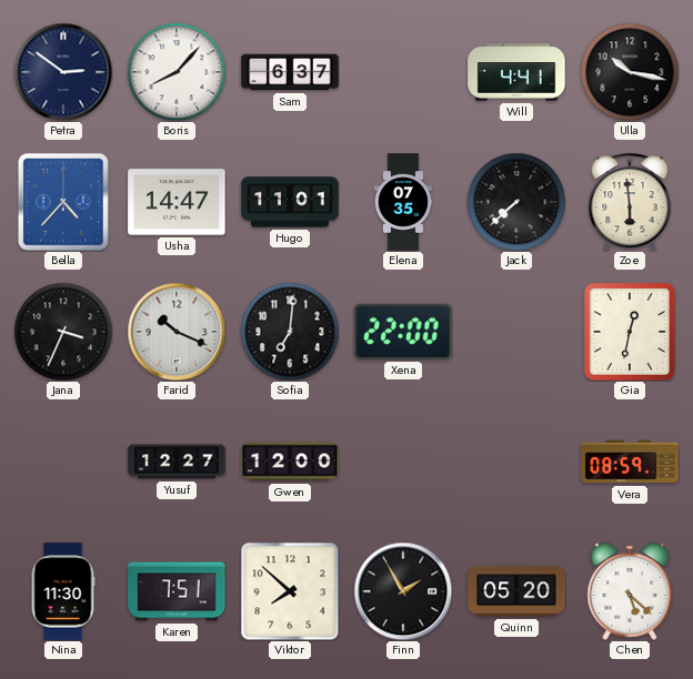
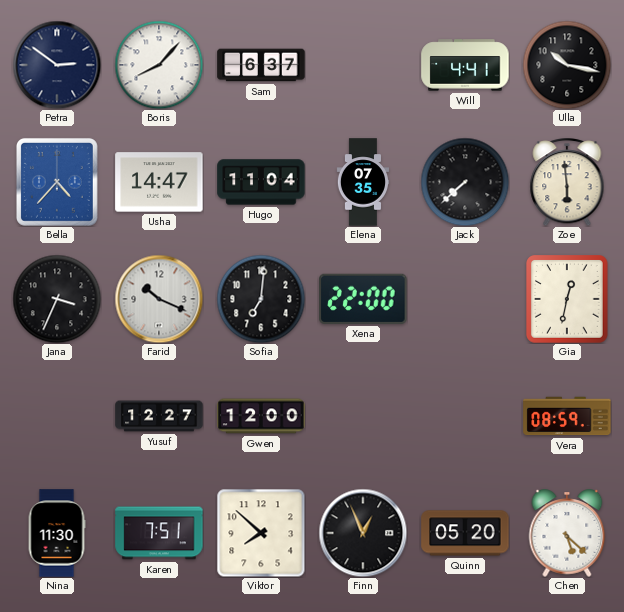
Hugo: 11:01 -> 11:04 (261, 182)
Finn: 1:55 -> 12:56 (363, 533)
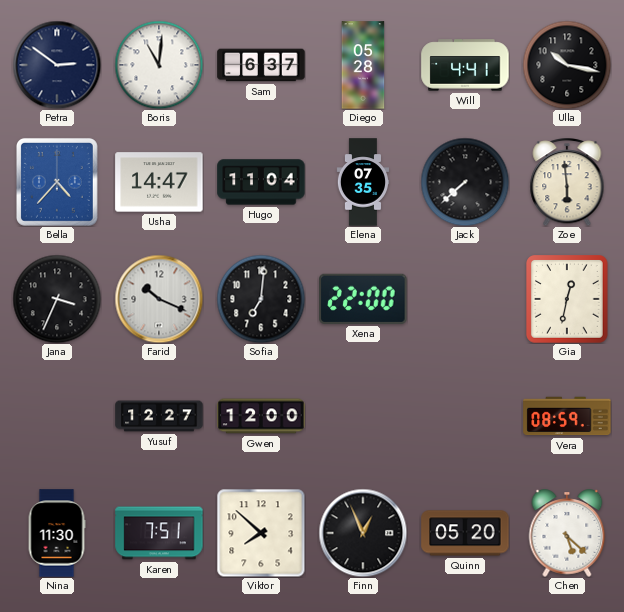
Boris: 8:07 -> 11:01 (159, 65)
Diego: none -> 05:28 (363, 65)
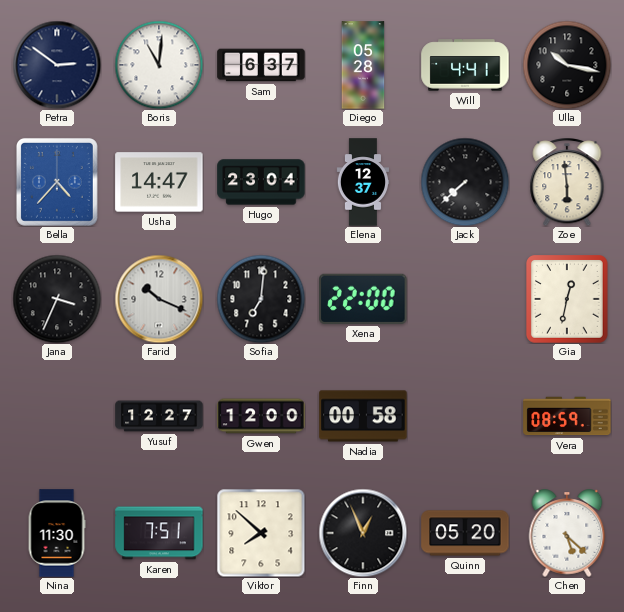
Hugo: 11:04 -> 23:04 (261, 182)
Elena: 07:35 -> 12:37 (362, 182)
Nadia: none -> 00:58 (363, 416)
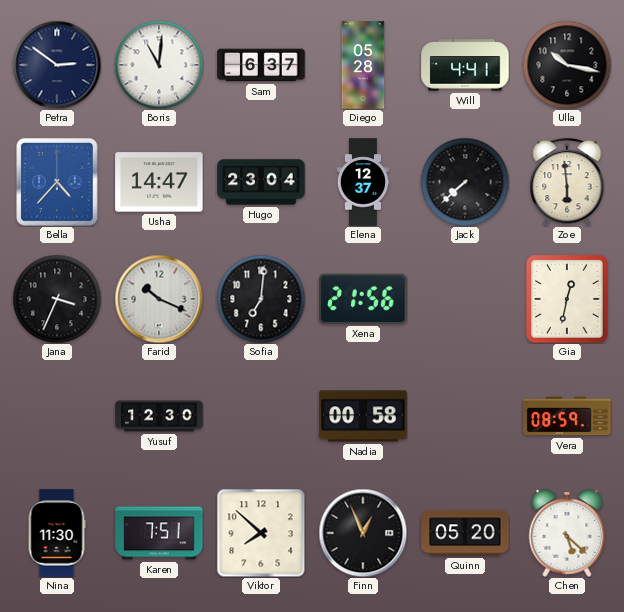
Xena: 22:00 -> 21:56 (363, 299)
Yusuf: 12:27 -> 12:30 (159, 416)
Gwen: 12:00 -> none (261, 416)
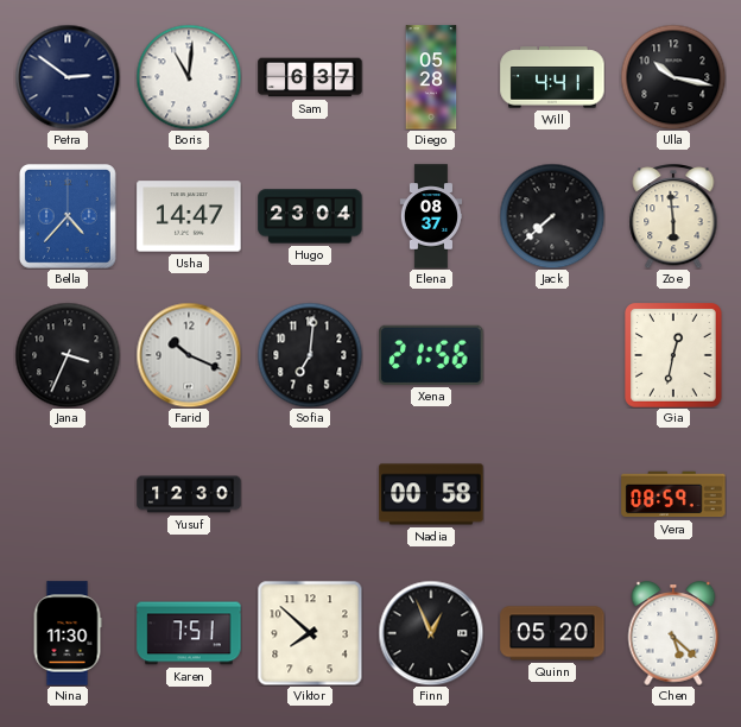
Elena: 12:37 -> 08:37 (430, 216)
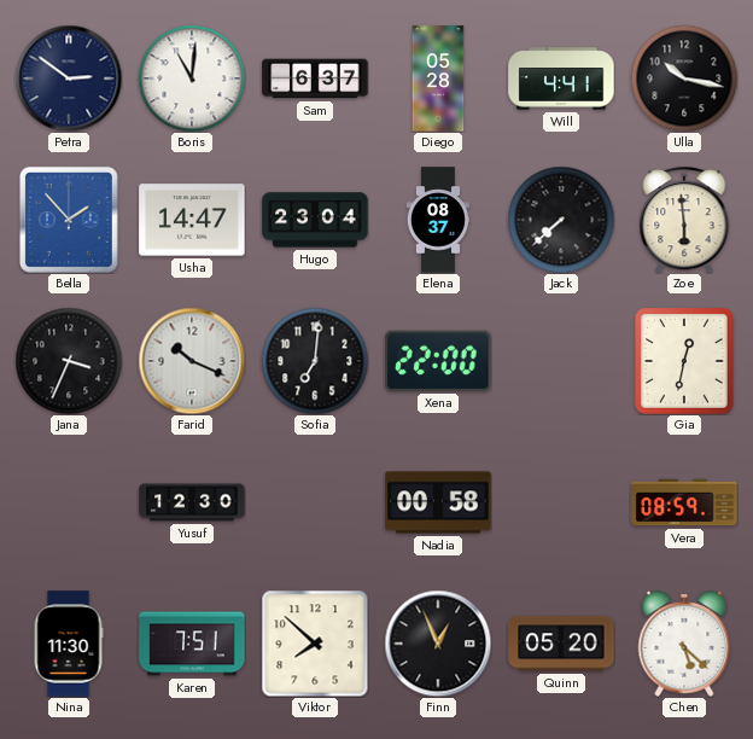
Bella: 4:37 -> 1:53 (69, 220)
Xena: 21:56 -> 22:00 (438, 361)
